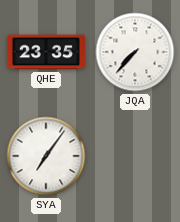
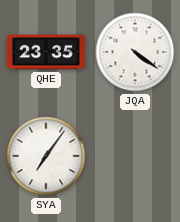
JQA: 7:37 -> 4:21 (135, 52)
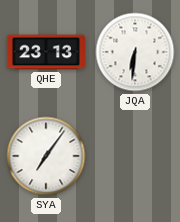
QHE: 23:35 -> 23:13 (46, 52)
JQA: 4:21 -> 6:31 (135, 52)
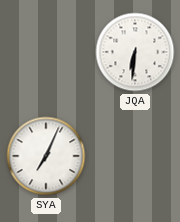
QHE: 23:13 -> none (46, 52)
SYA: 7:06 -> 7:04 (46, 156)
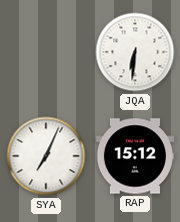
RAP: none -> 15:12 (135, 156)
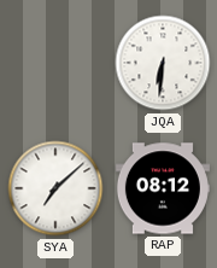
SYA: 7:04 -> 7:08 (55, 188)
RAP: 15:12 -> 08:12 (163, 188)
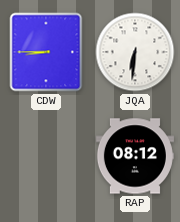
CDW: none -> 8:45 (46, 52)
SYA: 7:08 -> none (55, 188)
